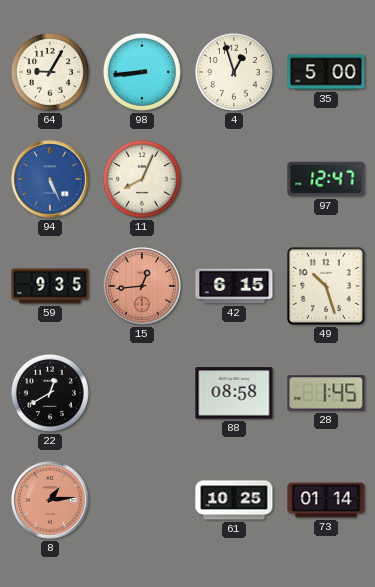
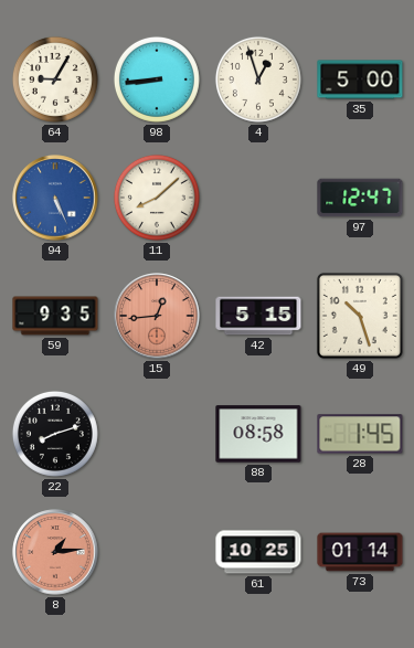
11: 8:04 -> 8:08 (157, 198)
42: 6:15 -> 5:15 (258, 316)
22: 12:40 -> 8:12 (55, 434)
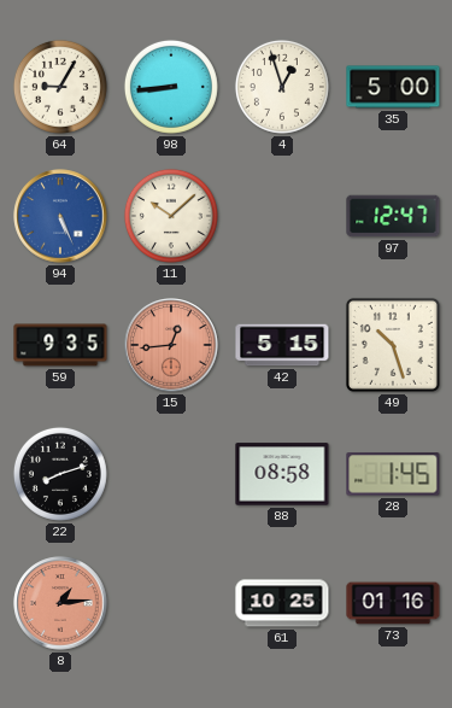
11: 8:08 -> 10:08 (171, 216)
73: 01:14 -> 01:16 (393, 603)
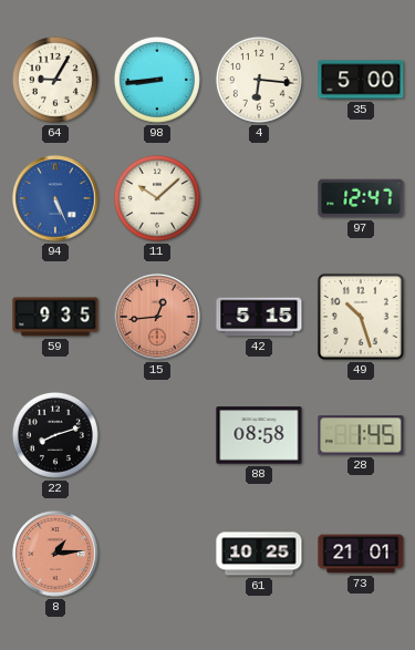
4: 12:57 -> 6:16 (259, 80)
73: 01:16 -> 21:01 (361, 554)
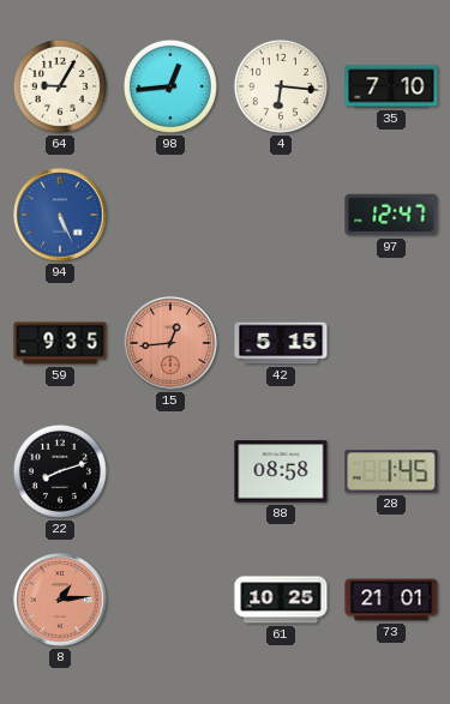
98: 8:44 -> 12:44 (170, 86)
35: 5:00 -> 7:10 (391, 86)
11: 10:08 -> none (157, 198)
49: 10:27 -> none (361, 317)
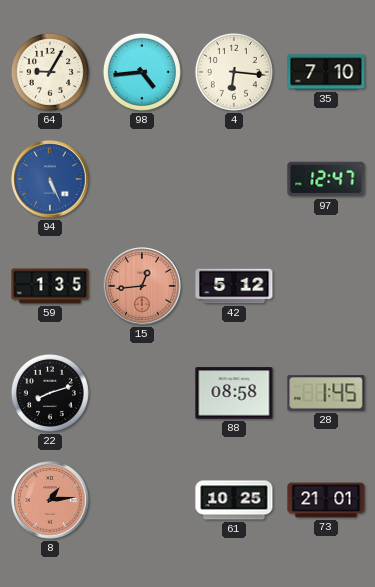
98: 12:44 -> 4:44 (142, 72)
59: 9:35 -> 1:35 (50, 286)
42: 5:15 -> 5:12 (234, 286)
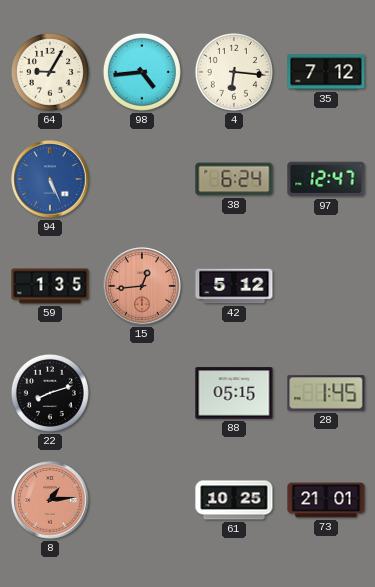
35: 7:10 -> 7:12 (326, 72)
38: none -> 6:24 (234, 179)
88: 08:58 -> 05:15 (234, 393)
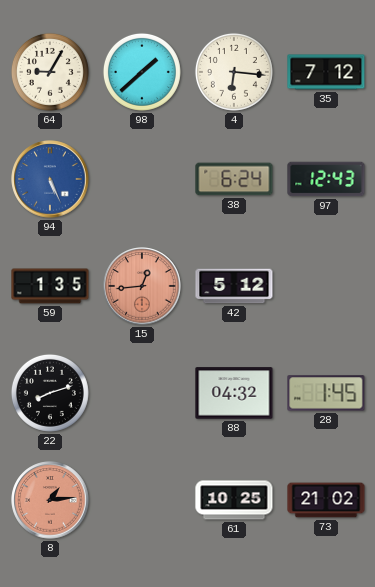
98: 4:44 -> 1:38 (142, 72)
97: 12:47 -> 12:43 (326, 179)
88: 05:15 -> 04:32 (234, 393)
73: 21:01 -> 21:02 (326, 500)
